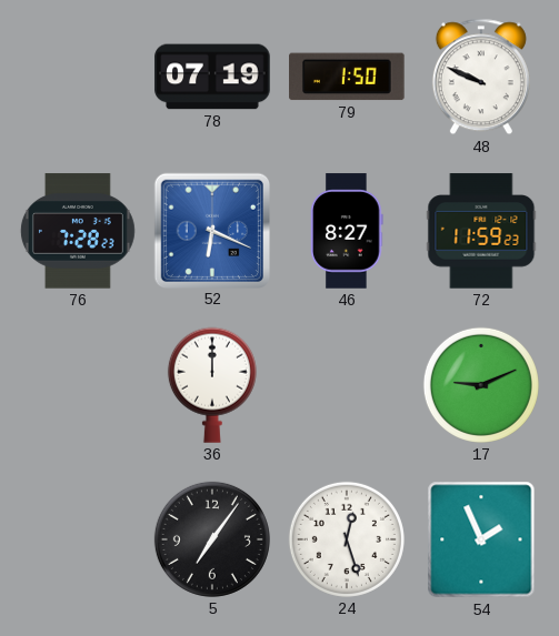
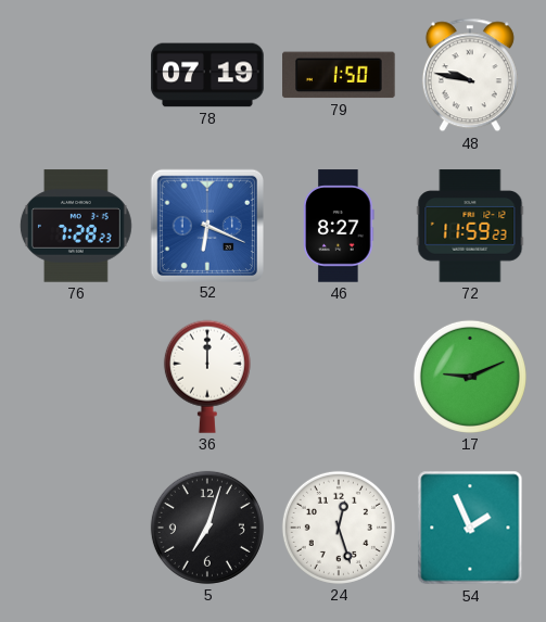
48: 9:49 -> 9:47 (470, 75)
5: 7:06 -> 7:03 (207, 528)
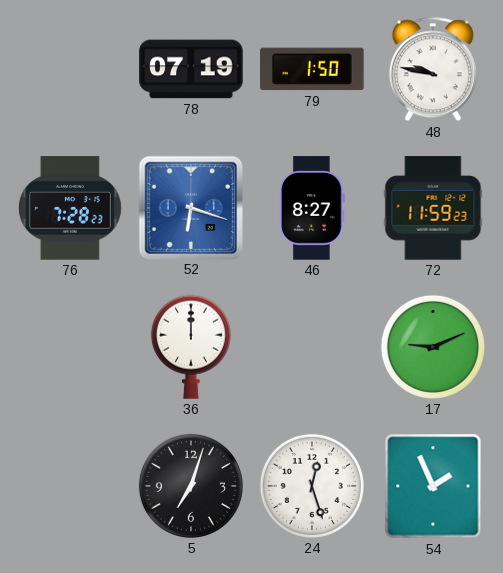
52: 6:19 -> 6:18 (190, 207)
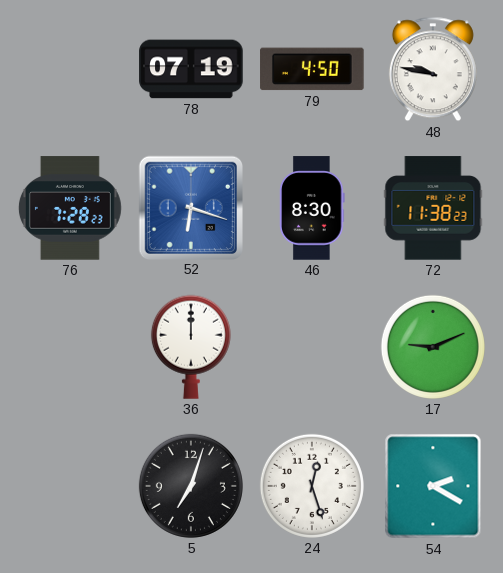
79: 1:50 -> 4:50 (312, 69)
46: 8:27 -> 8:30 (312, 208)
72: 11:59 -> 11:38 (433, 208)
54: 1:56 -> 2:20 (433, 486)
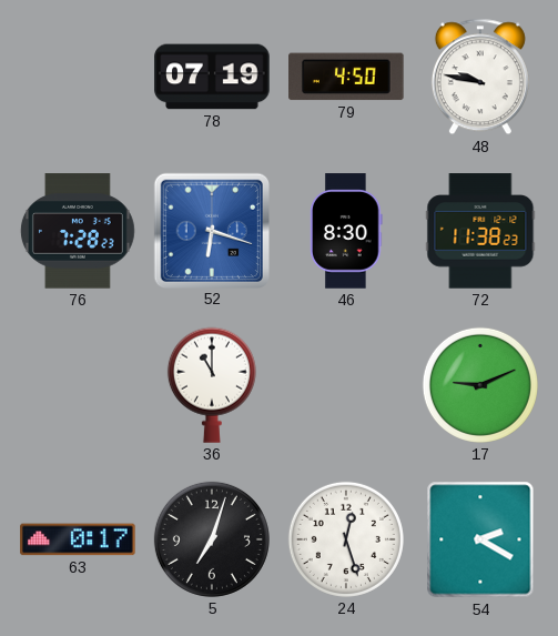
36: 12:00 -> 11:00 (212, 385)
63: none -> 0:17 (78, 539)
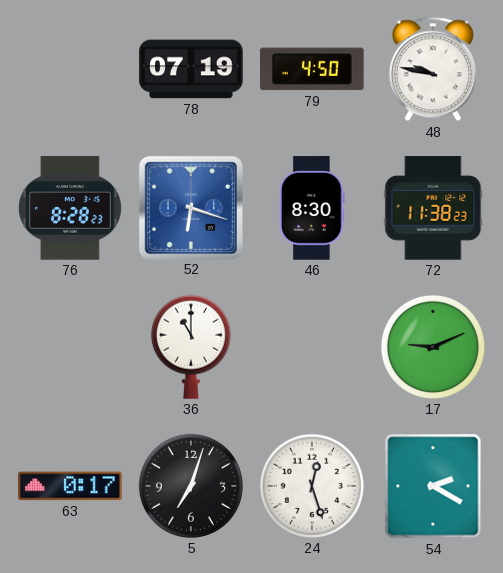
76: 7:28 -> 8:28 (70, 208)
